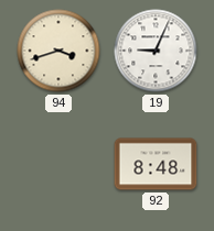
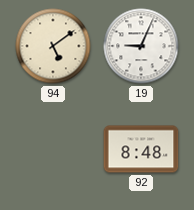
94: 3:42 -> 5:09 (53, 46)
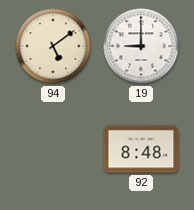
19: 9:04 -> 9:00 (141, 46)
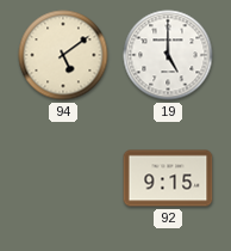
19: 9:00 -> 5:00 (168, 55)
92: 8:48 -> 9:15 (168, 178)
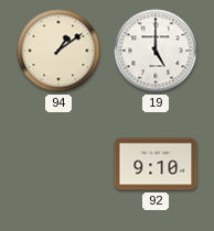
94: 5:09 -> 1:09 (58, 51)
92: 9:15 -> 9:10 (156, 164)
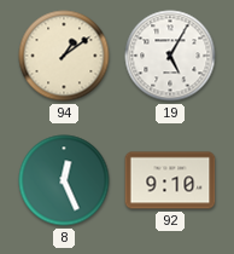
19: 5:00 -> 5:05 (170, 56)
8: none -> 12:26 (64, 180)
